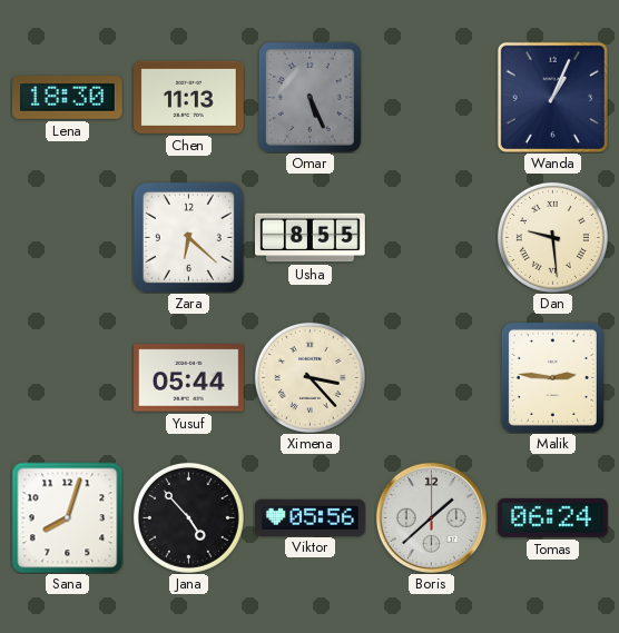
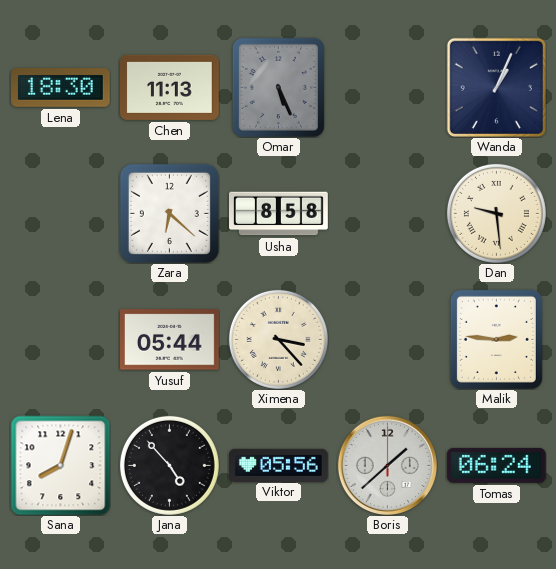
Usha: 8:55 -> 8:58 (279, 214)
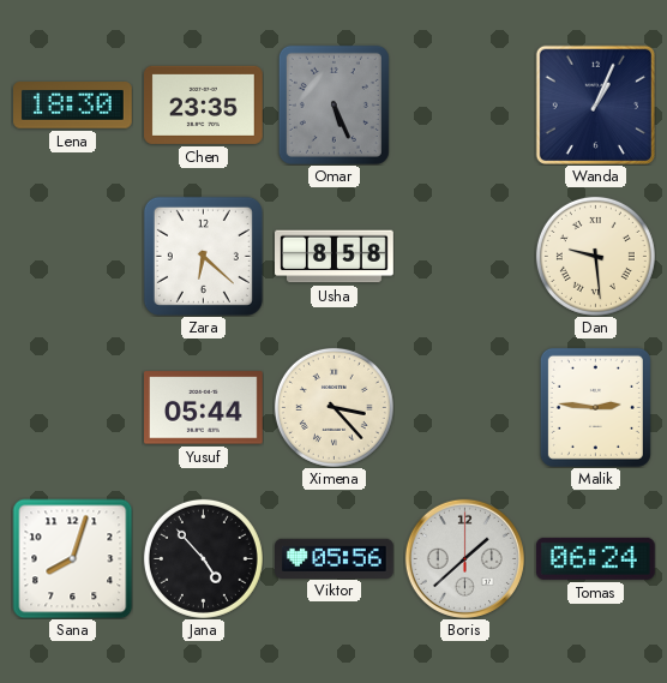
Chen: 11:13 -> 23:35 (204, 104)
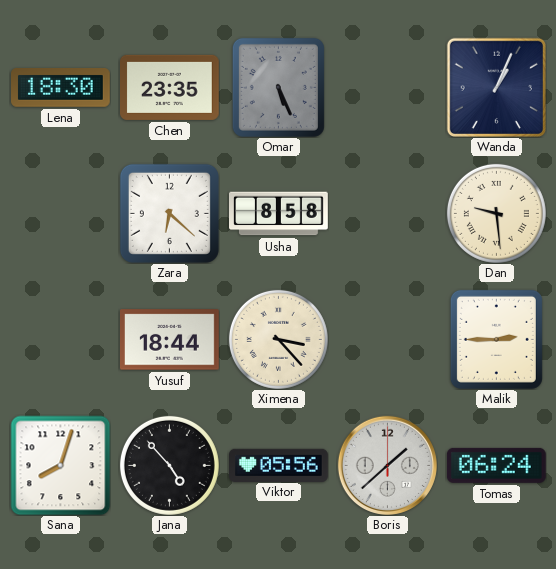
Yusuf: 05:44 -> 18:44 (170, 340)
Malik: 2:46 -> 2:45 (496, 339)
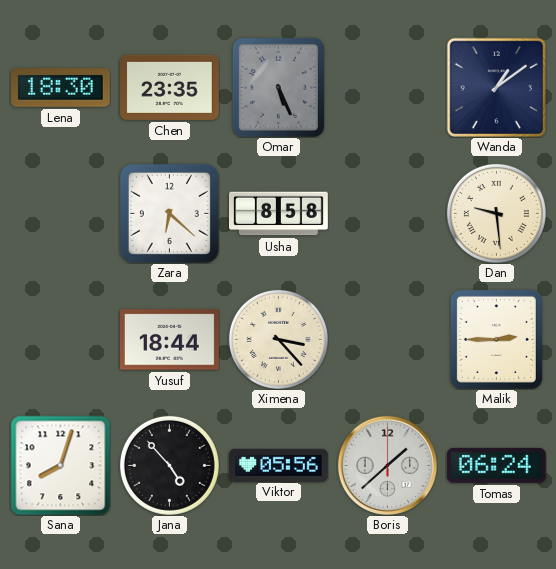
Wanda: 1:04 -> 1:09 (496, 87)
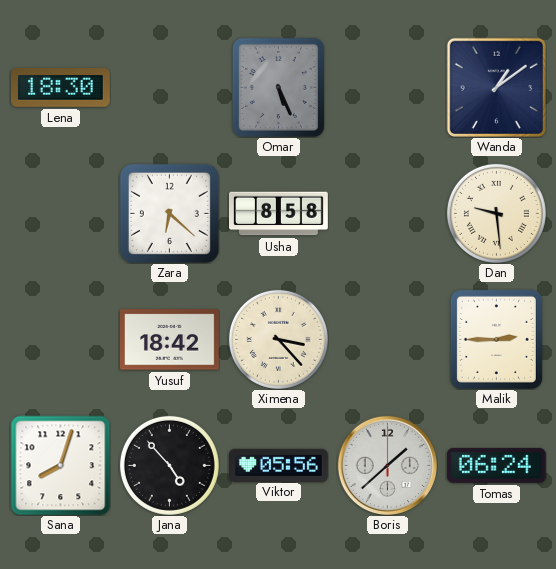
Chen: 23:35 -> none (170, 87)
Yusuf: 18:44 -> 18:42 (170, 340)
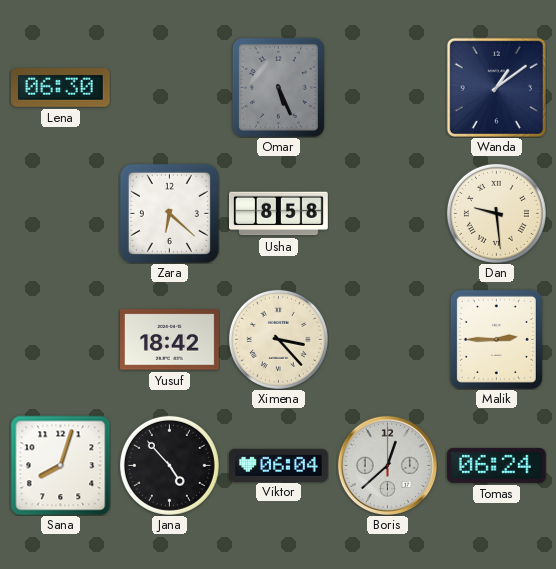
Lena: 18:30 -> 06:30 (61, 88)
Viktor: 05:56 -> 06:04 (279, 465)
Boris: 1:38 -> 12:38 (387, 465)
